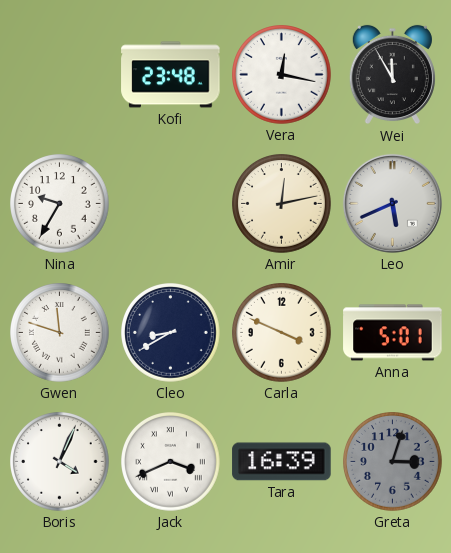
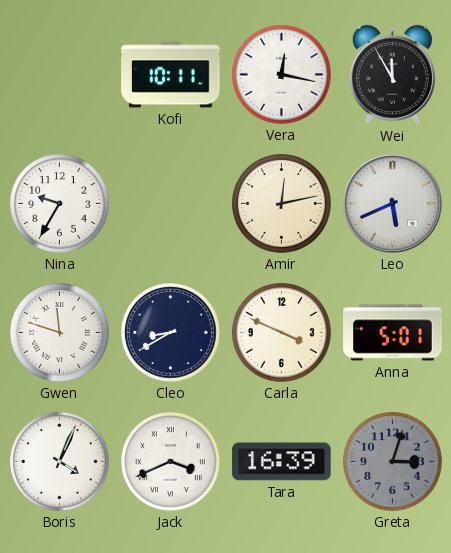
Kofi: 23:48 -> 10:11 (171, 75)
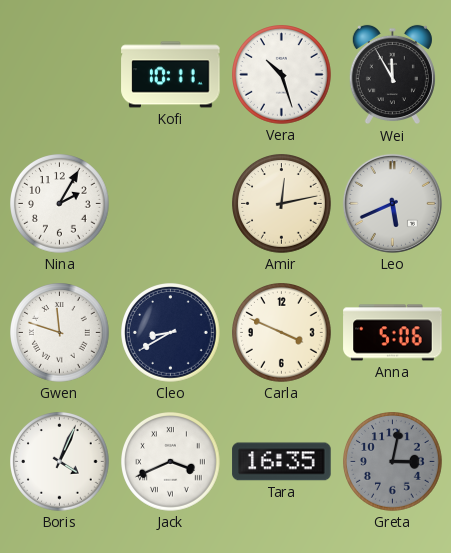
Vera: 12:17 -> 10:27 (282, 75)
Nina: 9:35 -> 2:05 (60, 204)
Anna: 5:01 -> 5:06 (393, 333)
Tara: 16:39 -> 16:35 (282, 462)
Greta: 3:03 -> 3:02 (393, 462)
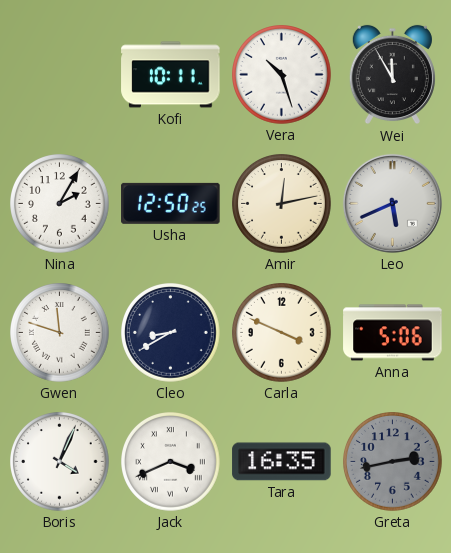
Usha: none -> 12:50 (171, 203)
Greta: 3:02 -> 2:43 (393, 462)
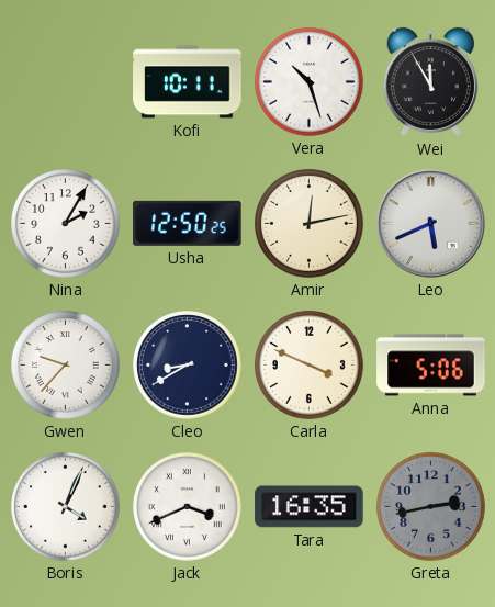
Gwen: 11:48 -> 9:37 (66, 366)
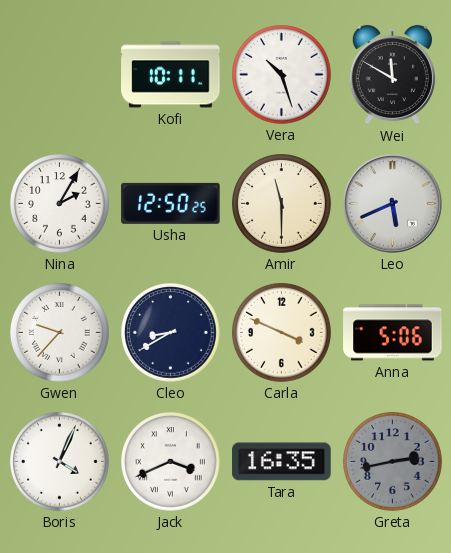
Wei: 11:55 -> 11:50 (392, 75)
Amir: 12:13 -> 11:30 (282, 204)
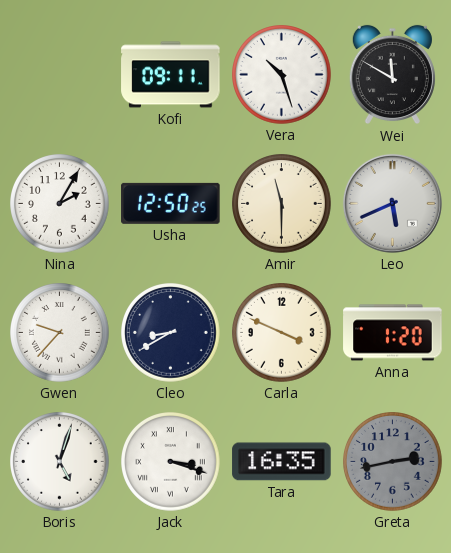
Kofi: 10:11 -> 09:11 (171, 75)
Anna: 5:06 -> 1:20 (393, 333)
Boris: 4:04 -> 5:03 (60, 462)
Jack: 3:41 -> 3:18 (171, 462)
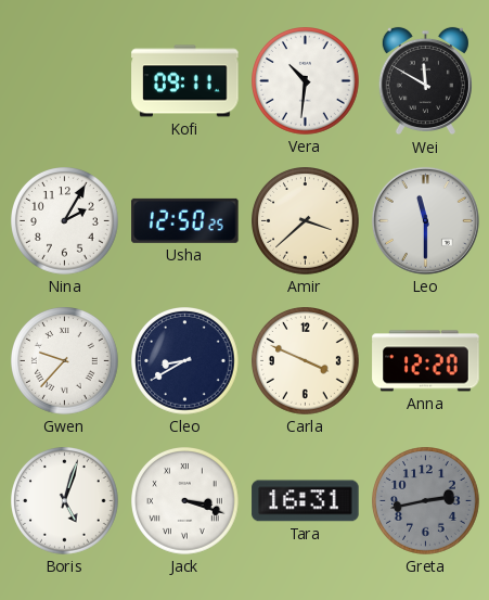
Vera: 10:27 -> 10:31 (306, 81)
Amir: 11:30 -> 3:38 (306, 221)
Leo: 5:41 -> 11:30 (425, 220)
Anna: 1:20 -> 12:20 (426, 361)
Tara: 16:35 -> 16:31 (306, 501)
